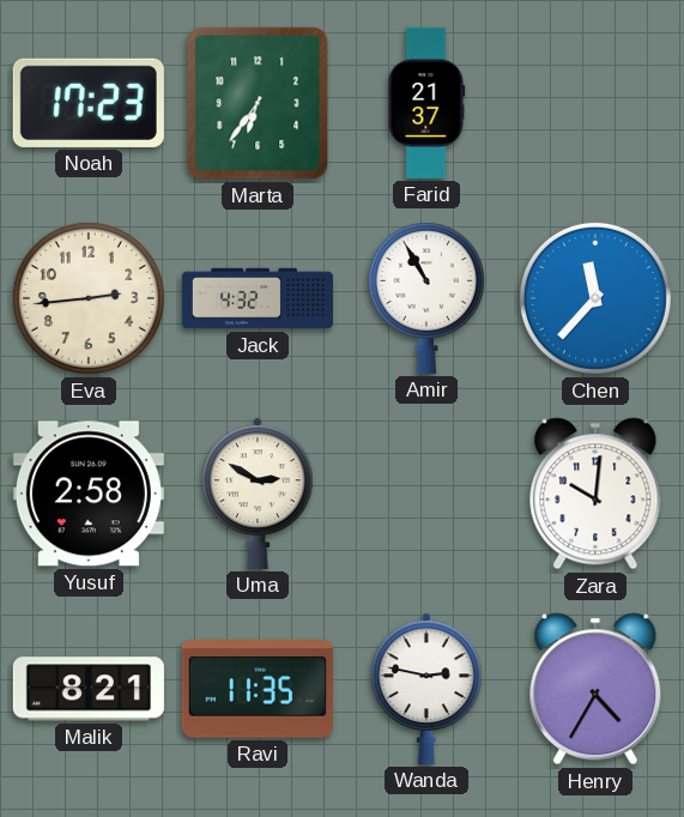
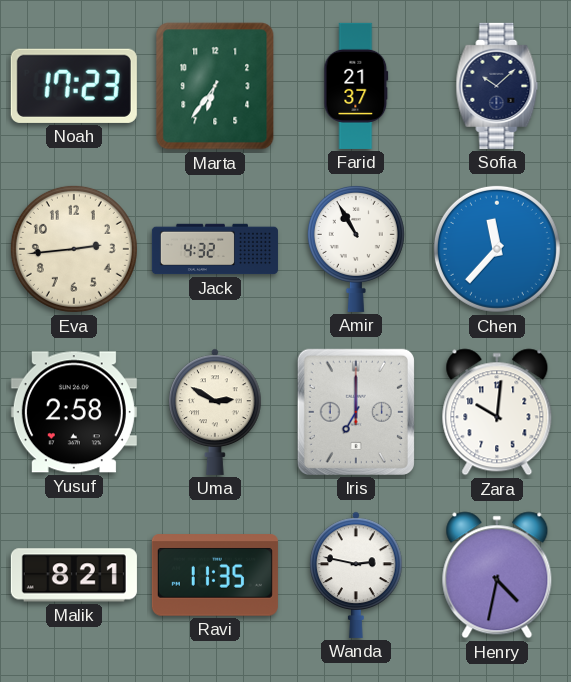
Sofia: none -> 10:08 (497, 86)
Iris: none -> 7:00 (356, 412)
Henry: 4:35 -> 4:32 (497, 575)
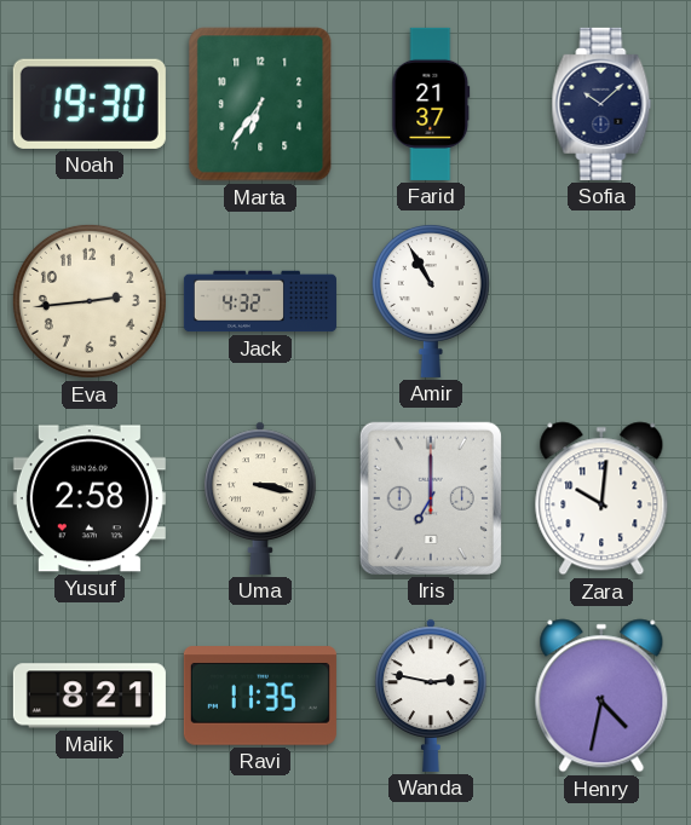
Noah: 17:23 -> 19:30 (90, 104)
Chen: 11:37 -> none (497, 249)
Uma: 2:50 -> 3:17 (260, 498)
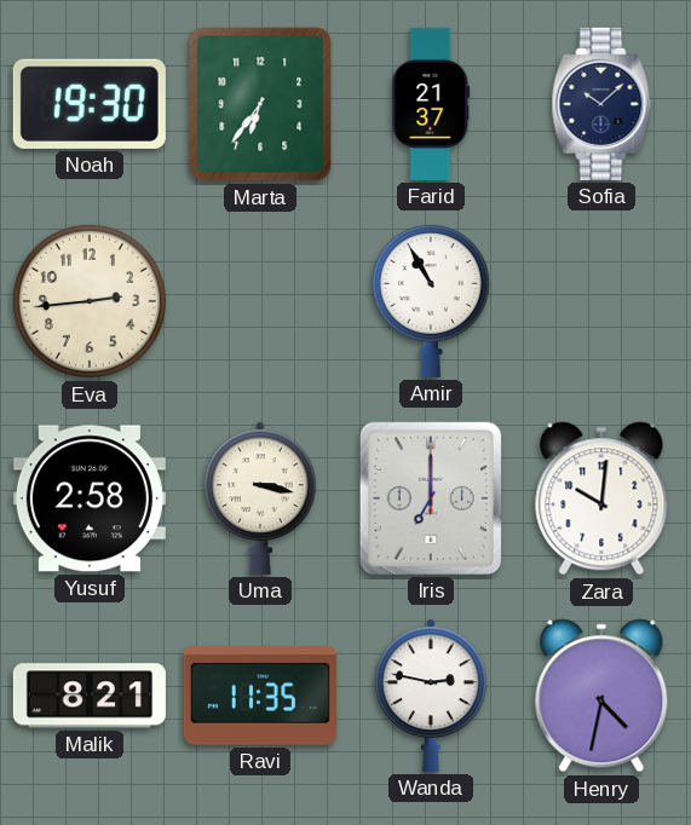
Jack: 4:32 -> none (260, 301)
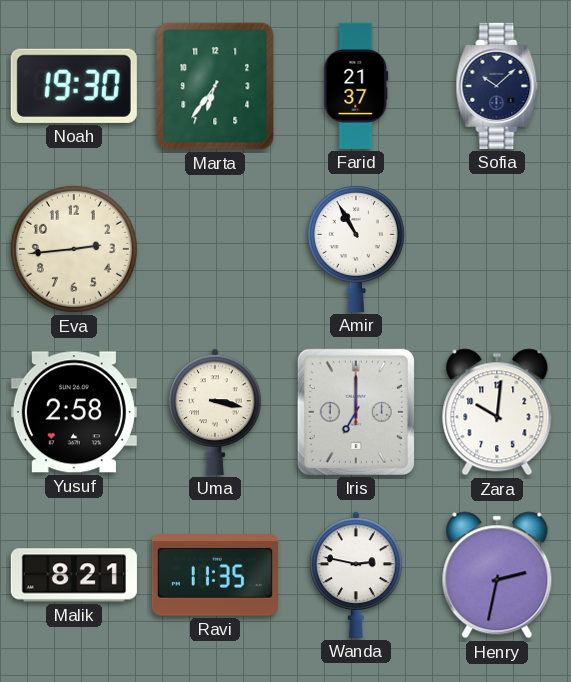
Henry: 4:32 -> 2:32 (497, 575)
